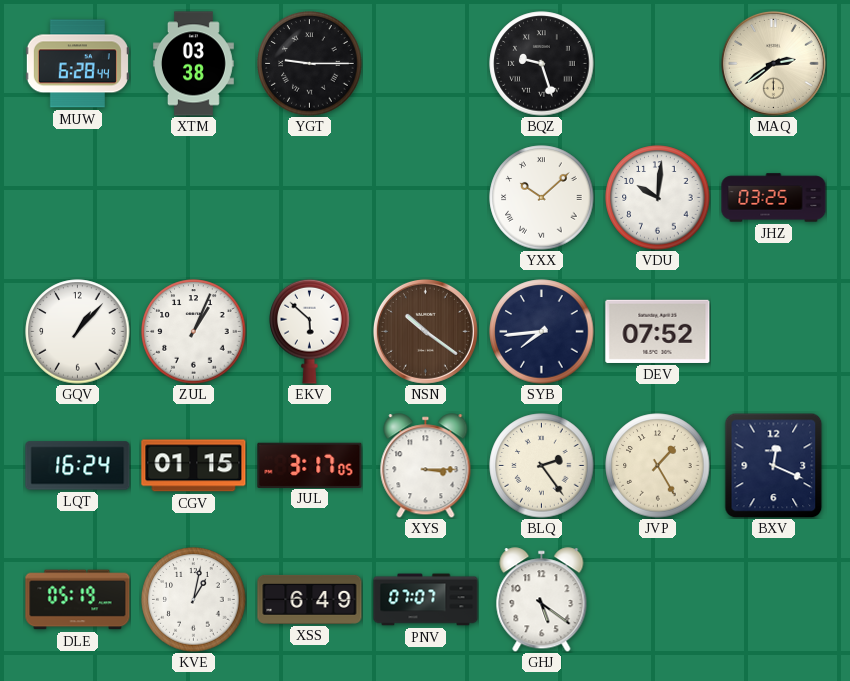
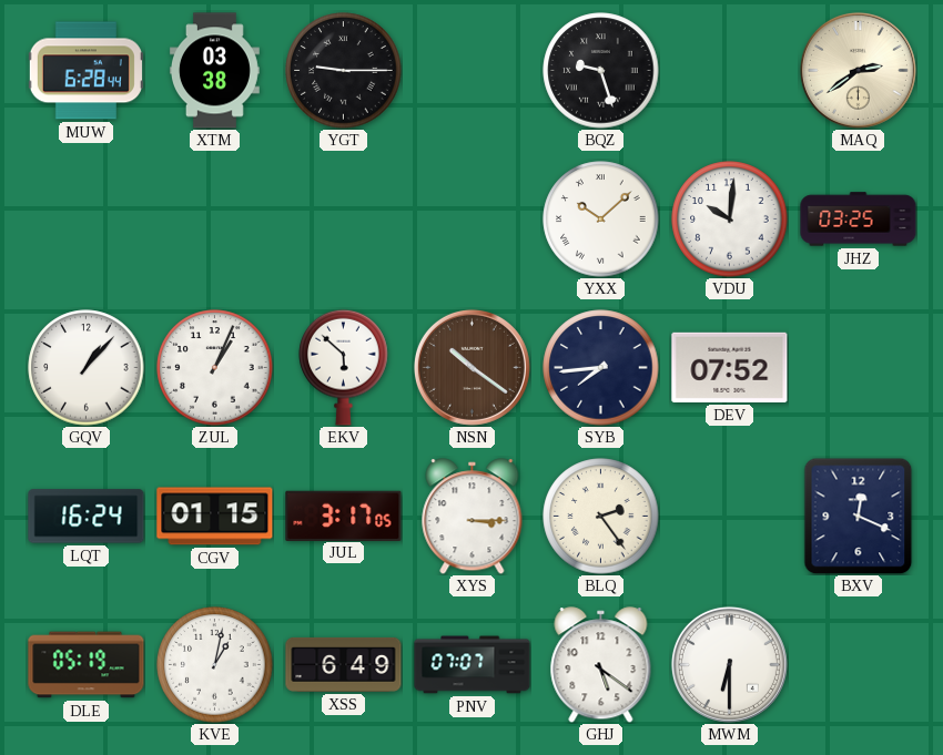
JVP: 1:25 -> none (658, 466)
MWM: none -> 6:30 (729, 664)
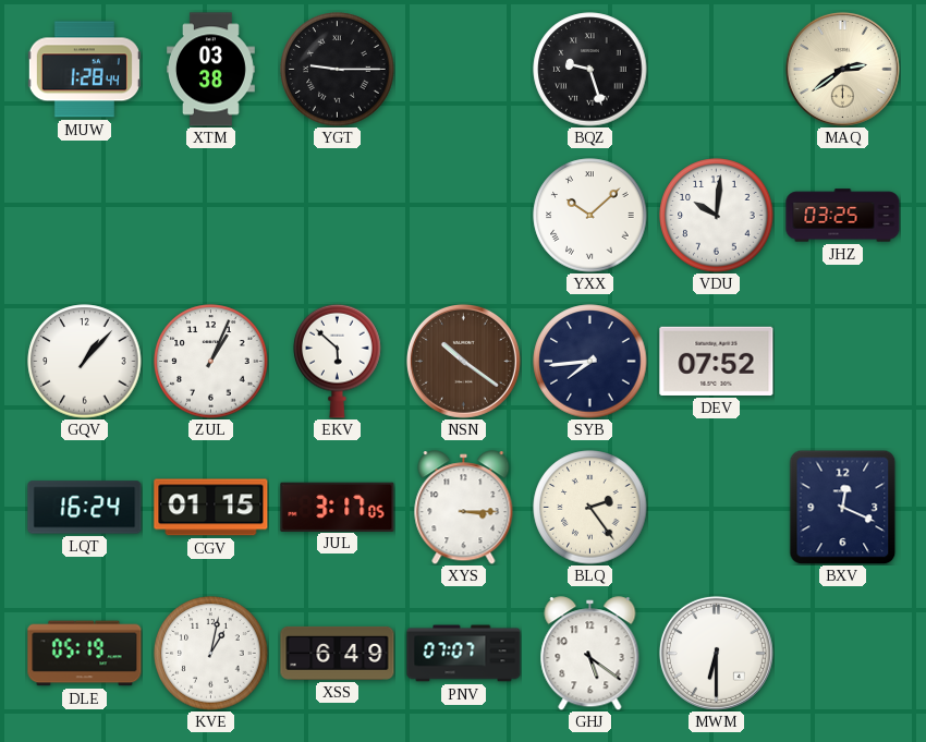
MUW: 6:28 -> 1:28 (84, 70)
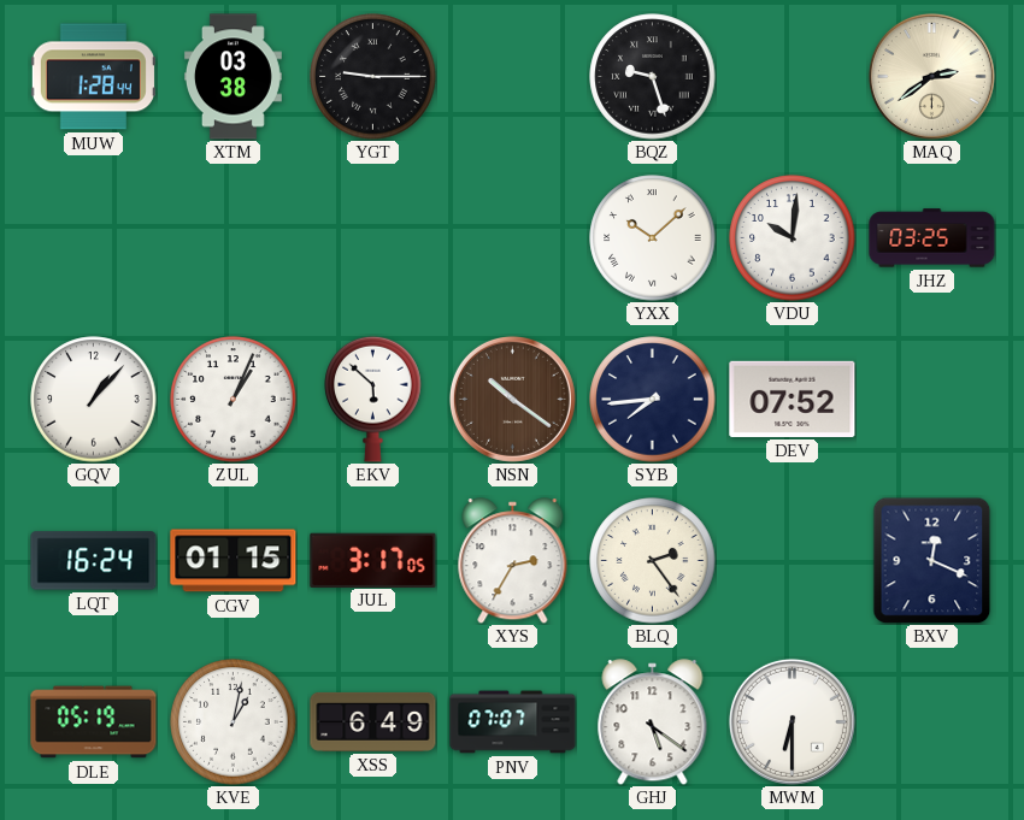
XYS: 3:15 -> 2:35 (513, 561)
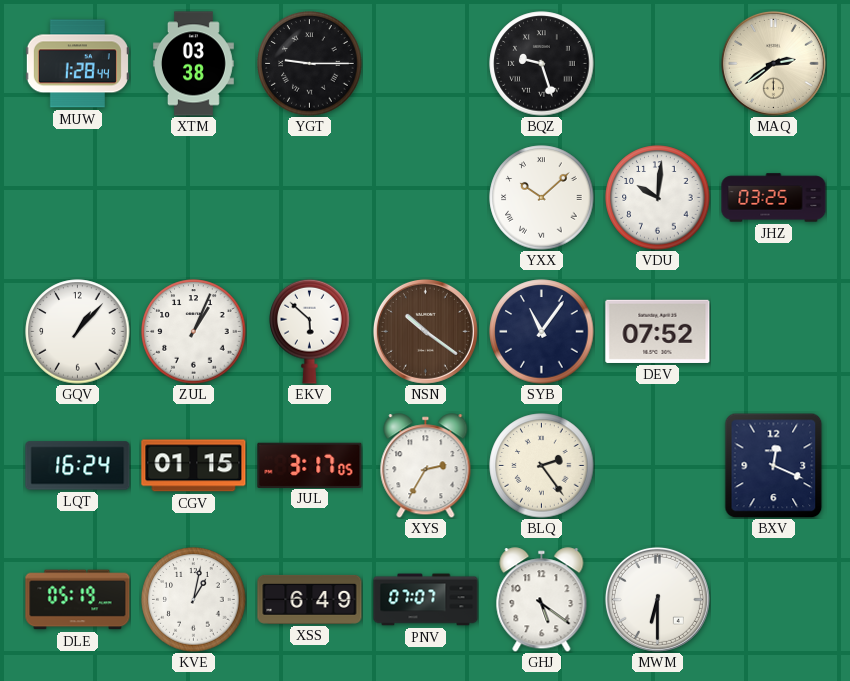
SYB: 7:44 -> 11:06 (542, 332)
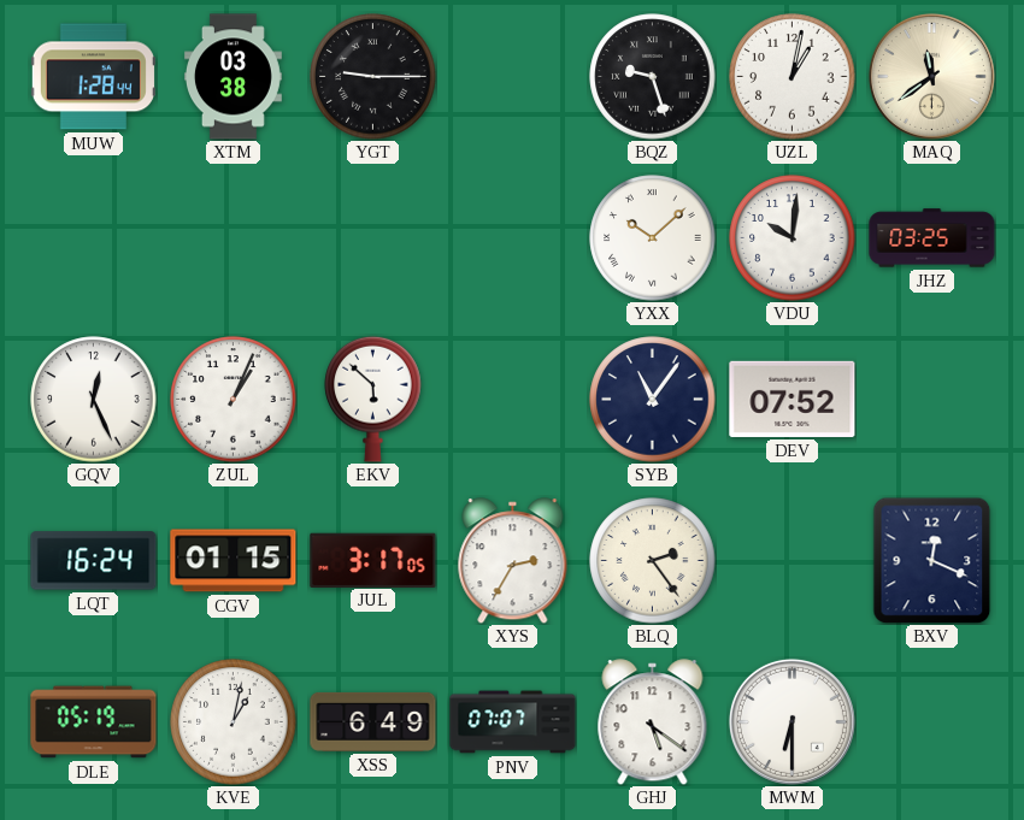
UZL: none -> 1:02 (793, 77)
MAQ: 2:39 -> 11:39 (931, 76)
GQV: 1:07 -> 12:26 (94, 400)
NSN: 10:21 -> none (425, 331)
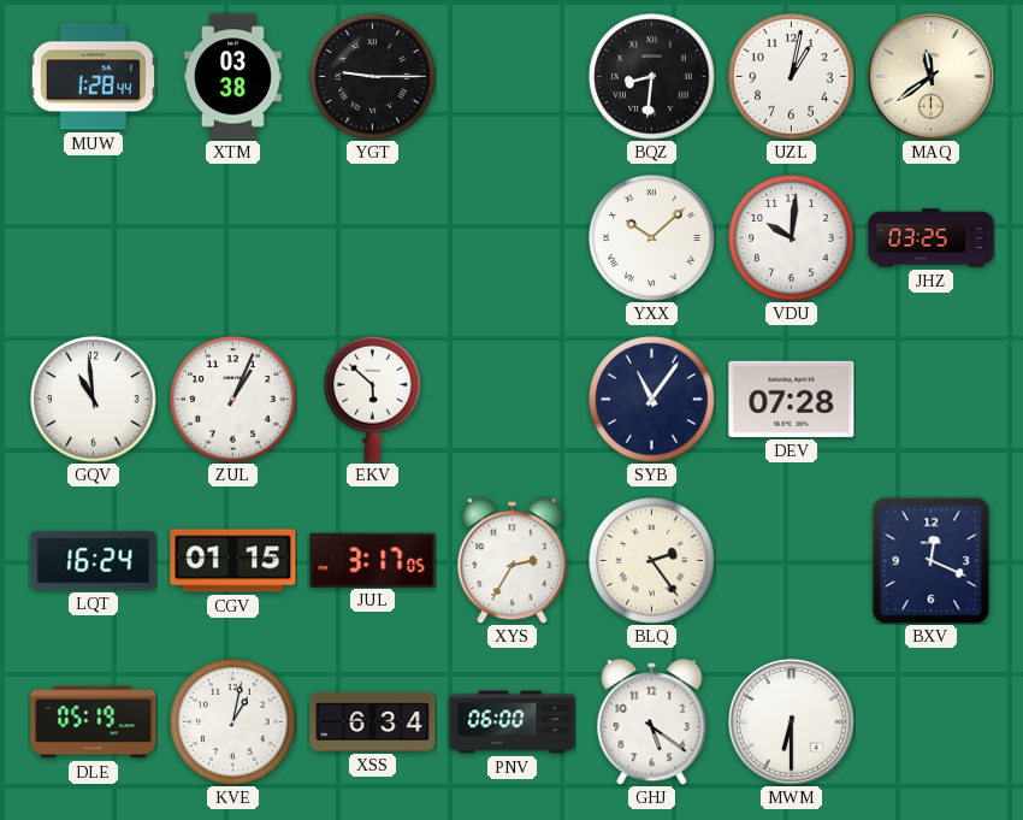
BQZ: 9:27 -> 8:31 (652, 77)
GQV: 12:26 -> 10:59 (94, 400)
DEV: 07:52 -> 07:28 (792, 399)
XSS: 6:49 -> 6:34 (373, 721)
PNV: 07:07 -> 06:00 (513, 722)
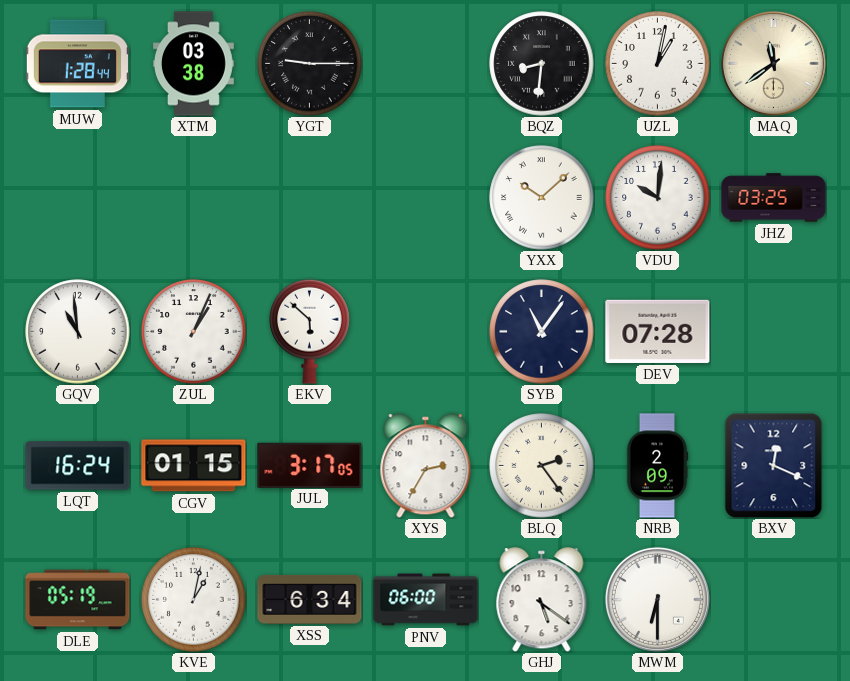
NRB: none -> 2:09 (657, 466)
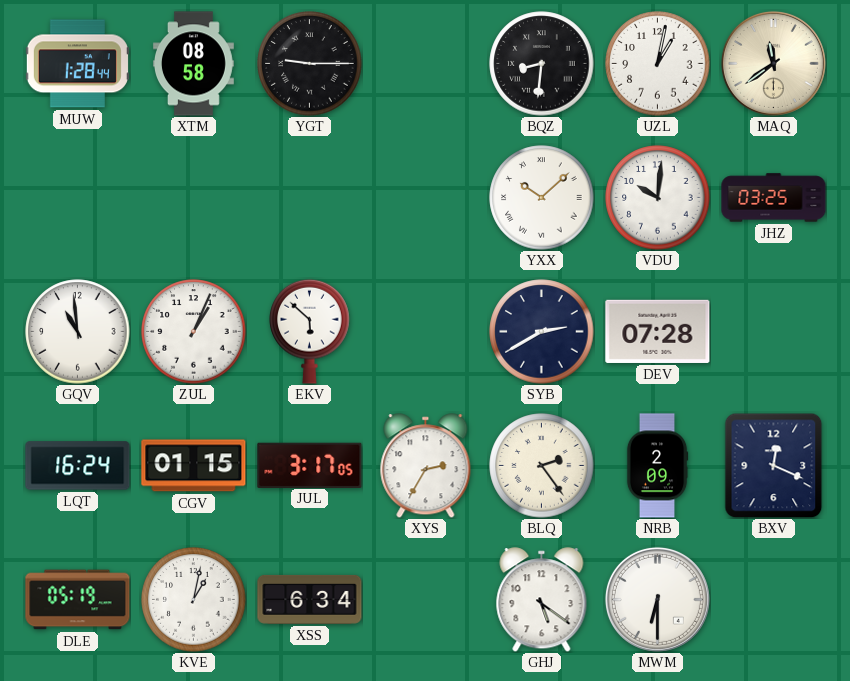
XTM: 03:38 -> 08:58 (193, 64)
SYB: 11:06 -> 2:40 (542, 332)
PNV: 06:00 -> none (426, 600)
